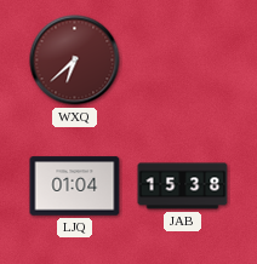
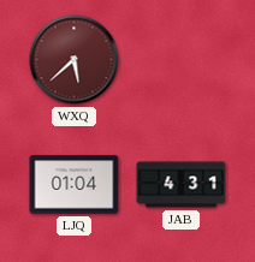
WXQ: 6:38 -> 5:38 (75, 60)
JAB: 15:38 -> 4:31 (182, 185)
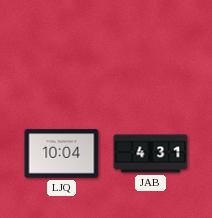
WXQ: 5:38 -> none (75, 60)
LJQ: 01:04 -> 10:04 (62, 154)
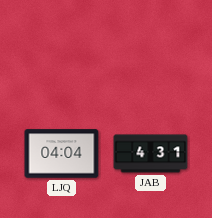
LJQ: 10:04 -> 04:04 (62, 154)
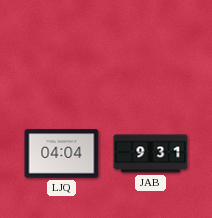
JAB: 4:31 -> 9:31 (151, 154)
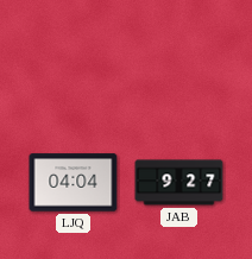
JAB: 9:31 -> 9:27 (179, 183)
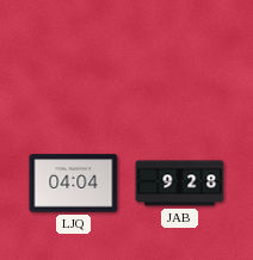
JAB: 9:27 -> 9:28 (180, 184)
